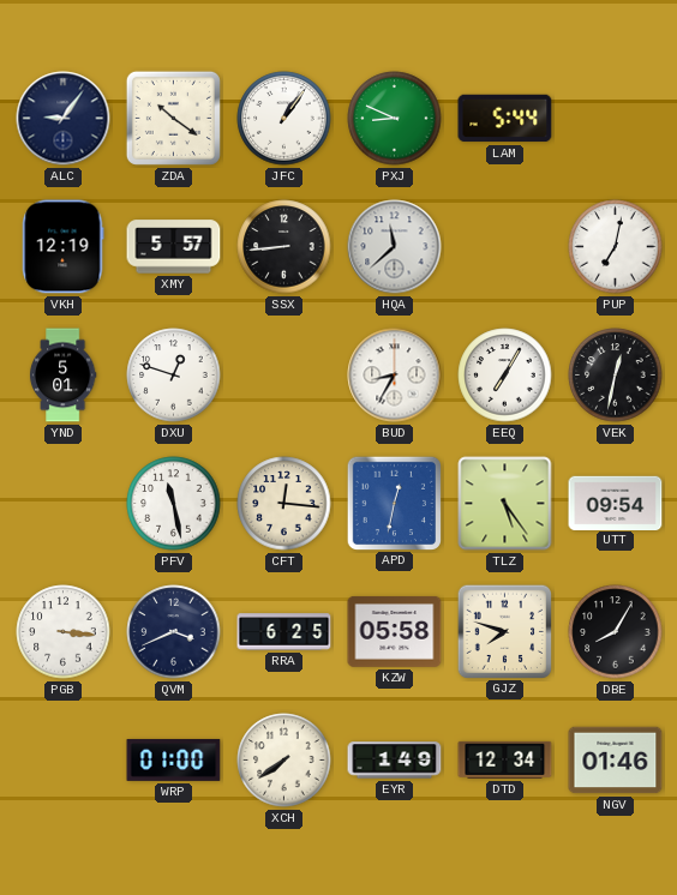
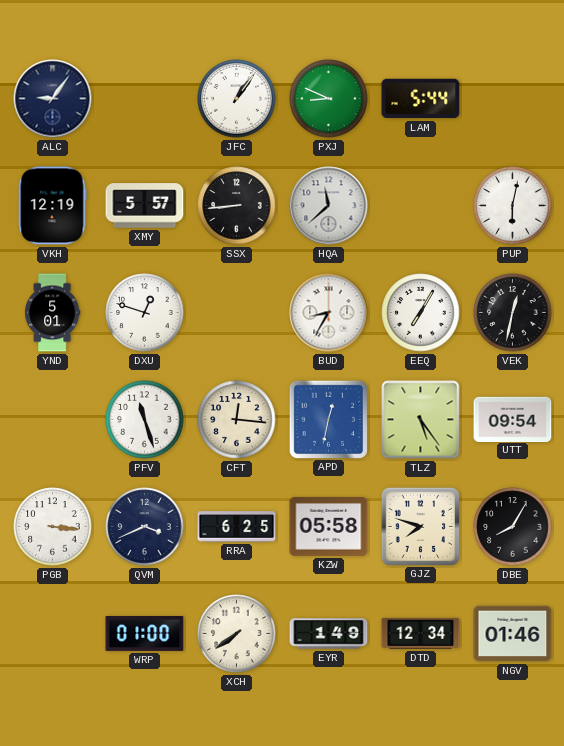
ZDA: 10:21 -> none (173, 118)
PUP: 7:02 -> 6:02 (513, 206)
PFV: 11:28 -> 11:27 (145, 420)
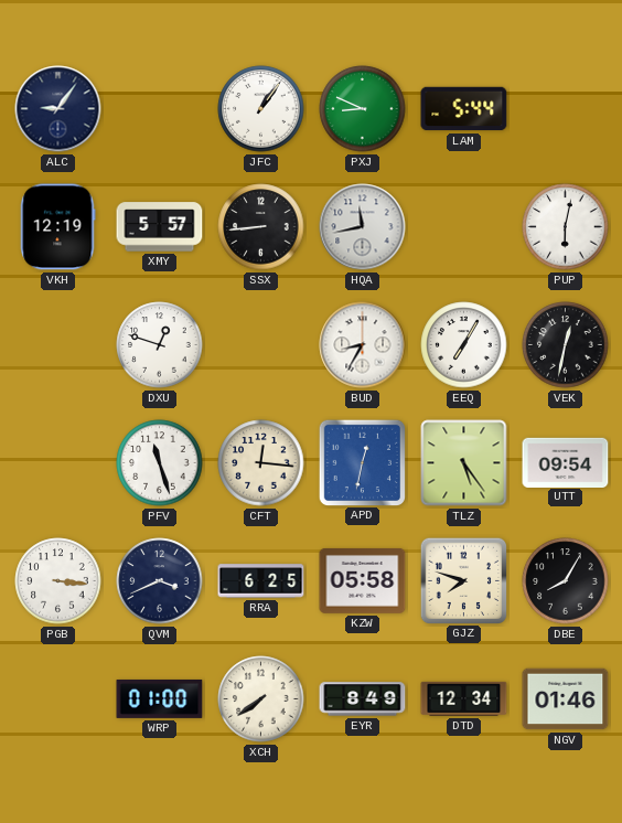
HQA: 11:38 -> 11:43 (363, 227)
YND: 5:01 -> none (52, 313)
EYR: 1:49 -> 8:49 (363, 699)
